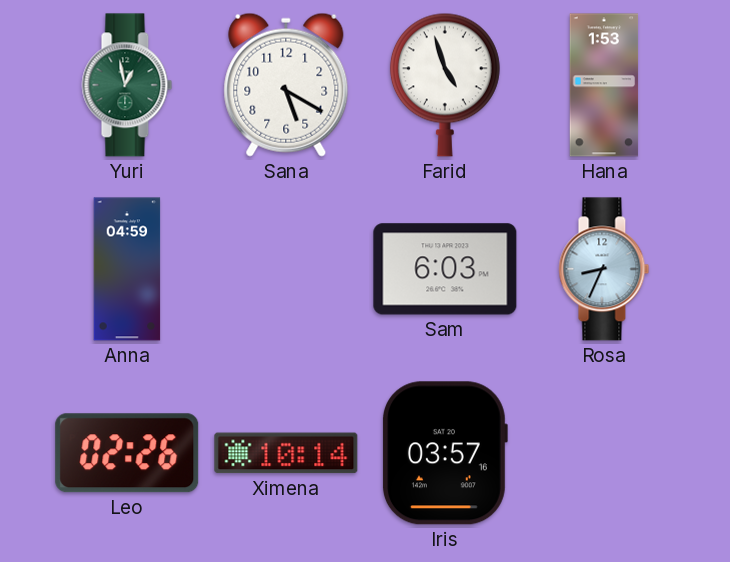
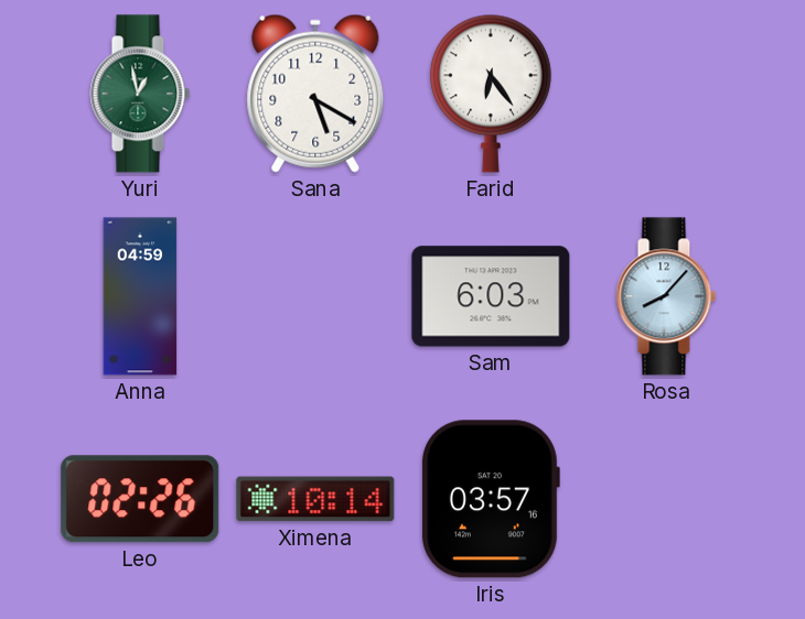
Farid: 4:57 -> 6:24 (491, 94)
Hana: 1:53 -> none (604, 85)
Rosa: 8:34 -> 8:07 (666, 296)
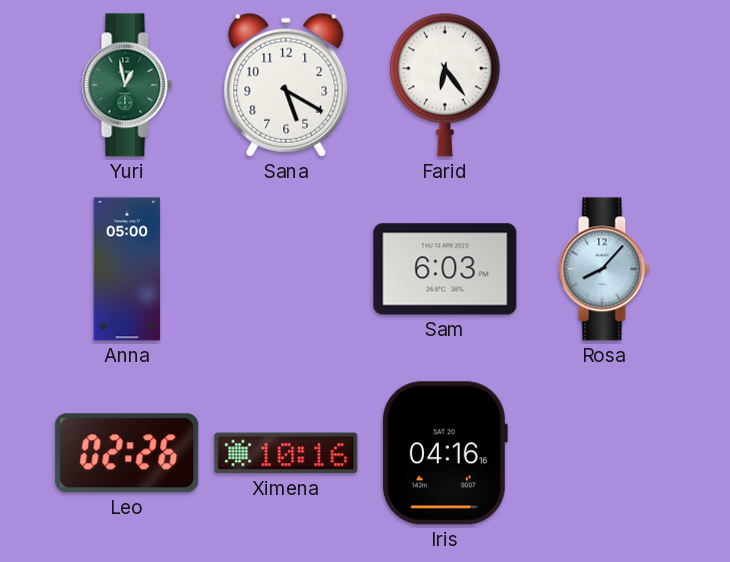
Anna: 04:59 -> 05:00 (127, 269)
Ximena: 10:14 -> 10:16 (286, 453)
Iris: 03:57 -> 04:16 (444, 453)
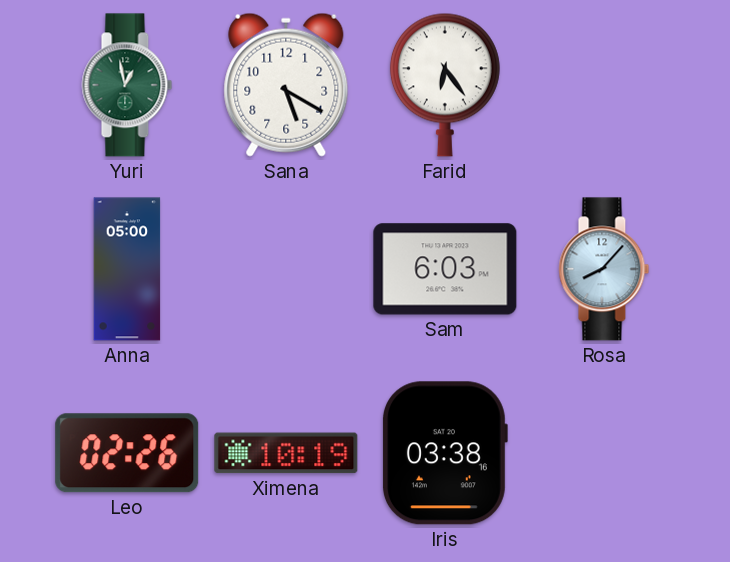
Ximena: 10:16 -> 10:19 (286, 453)
Iris: 04:16 -> 03:38 (444, 453)
